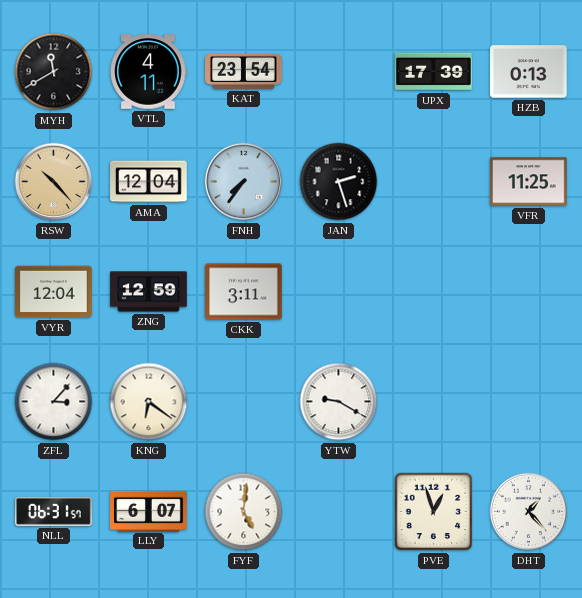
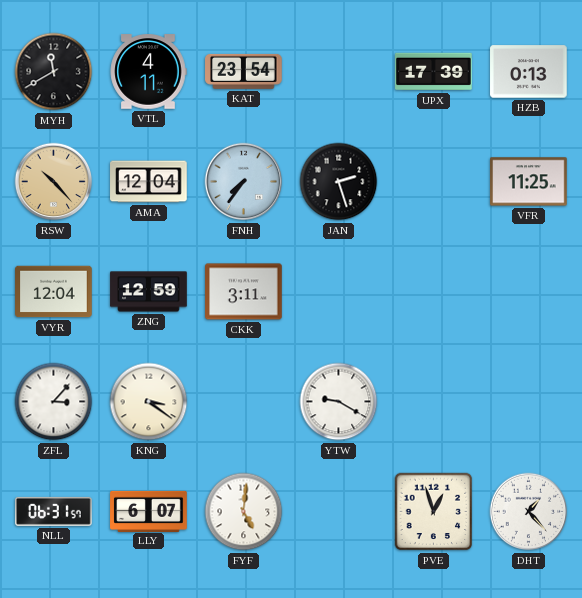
KNG: 6:21 -> 3:21 (149, 402)
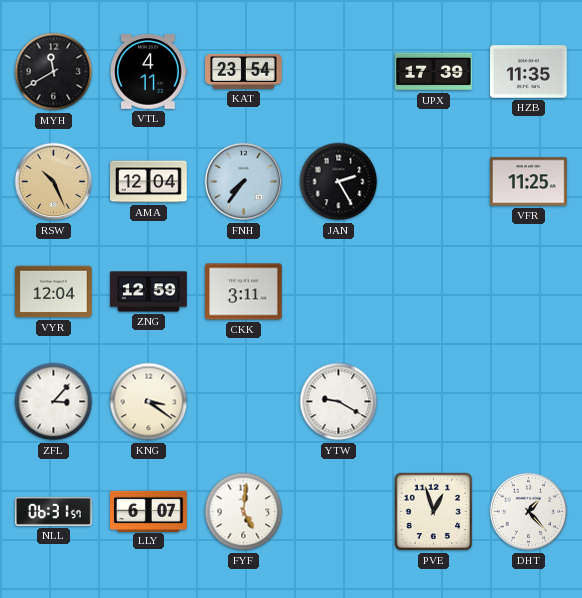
HZB: 0:13 -> 11:35 (529, 72)
RSW: 10:23 -> 10:26 (54, 182)
JAN: 2:27 -> 2:25 (339, 182)
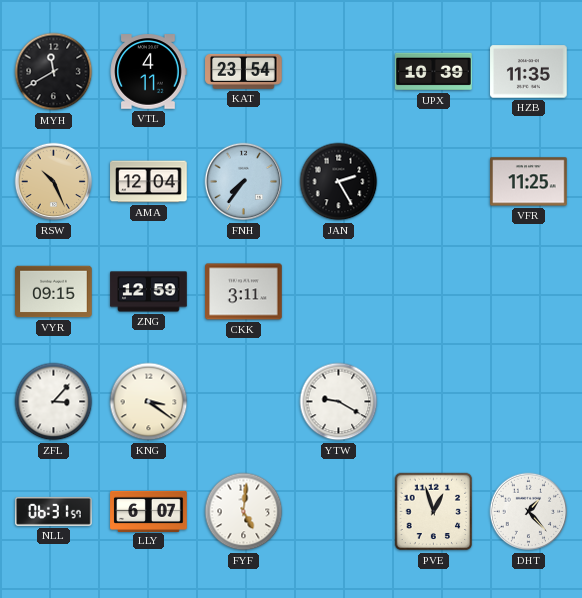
UPX: 17:39 -> 10:39 (434, 72)
VYR: 12:04 -> 09:15 (54, 292)
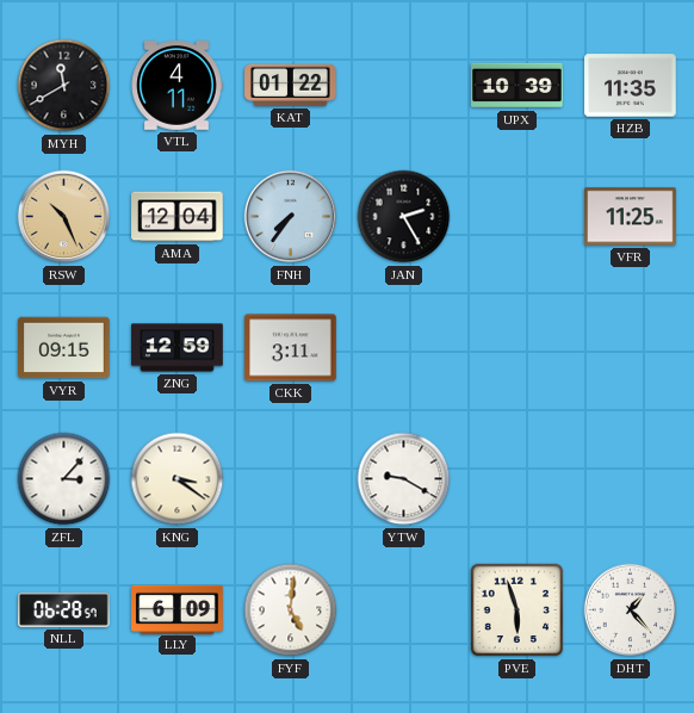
KAT: 23:54 -> 01:22 (291, 85)
NLL: 06:31 -> 06:28 (64, 609)
LLY: 6:07 -> 6:09 (178, 609)
PVE: 12:57 -> 5:57 (518, 610)
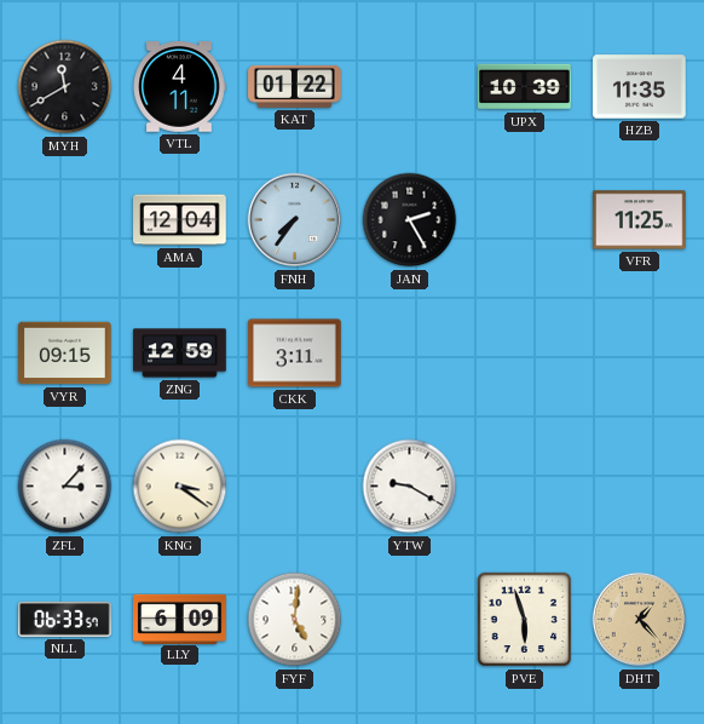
RSW: 10:26 -> none (64, 217)
NLL: 06:28 -> 06:33 (65, 619)
DHT dial: white -> champagne (640, 620)
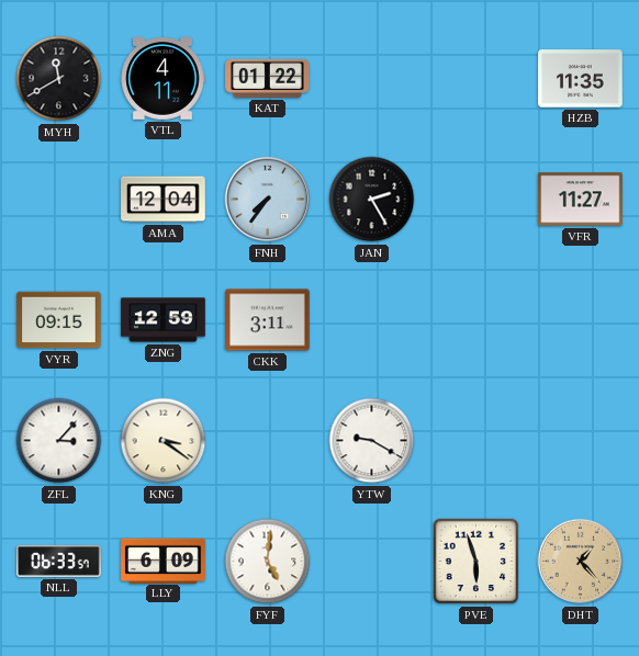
UPX: 10:39 -> none (525, 87)
VFR: 11:25 -> 11:27 (581, 200)
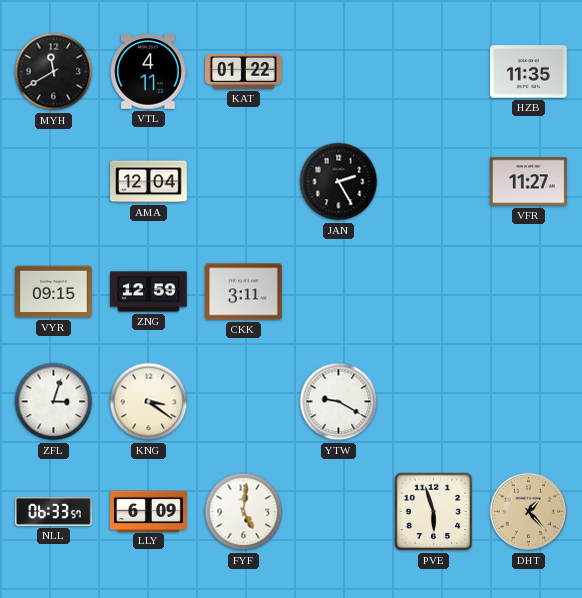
FNH: 7:36 -> none (268, 200)
ZFL: 3:07 -> 3:03 (54, 402)
